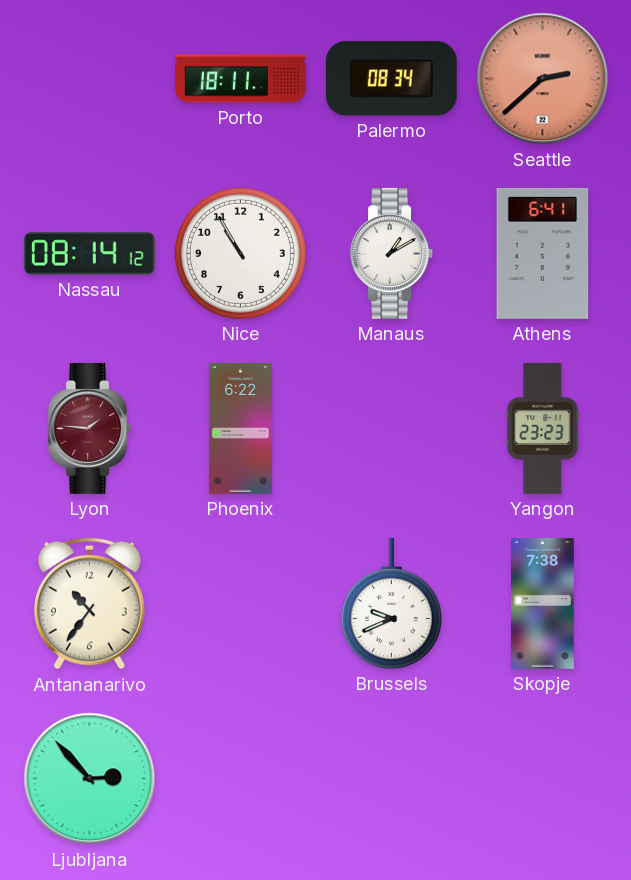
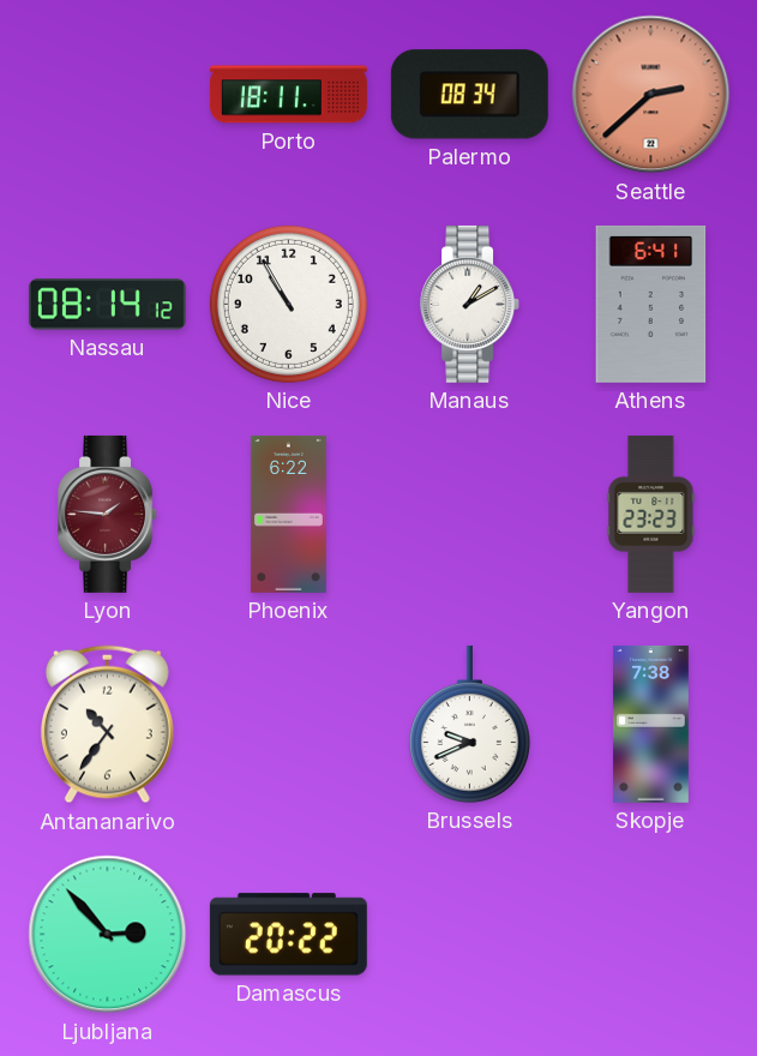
Damascus: none -> 20:22 (288, 935)
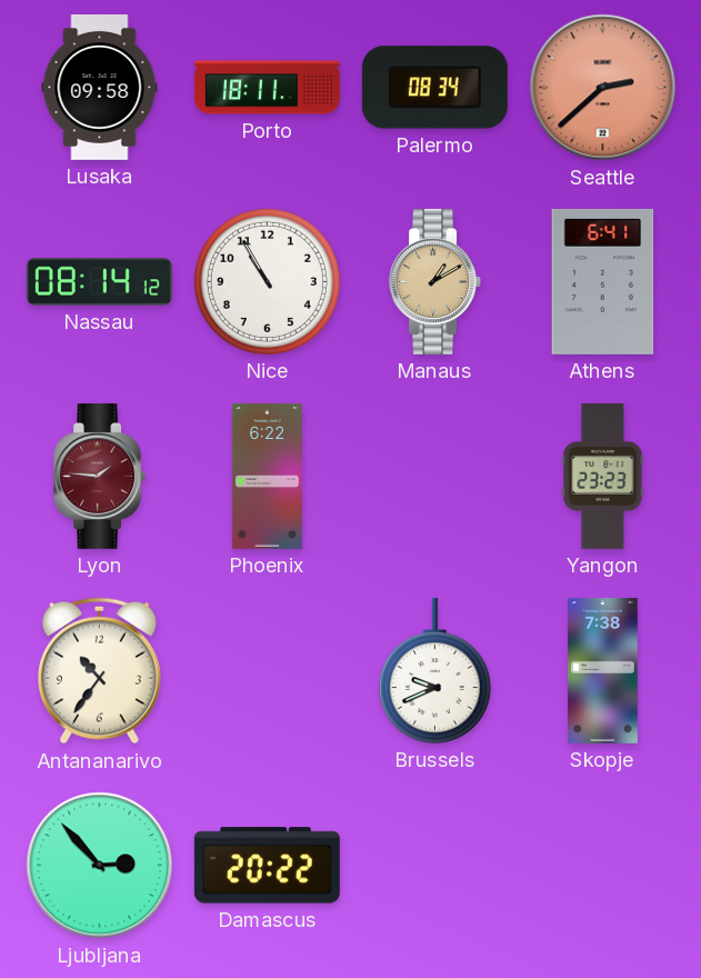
Lusaka: none -> 09:58 (100, 87)
Manaus dial: white -> champagne (435, 281)
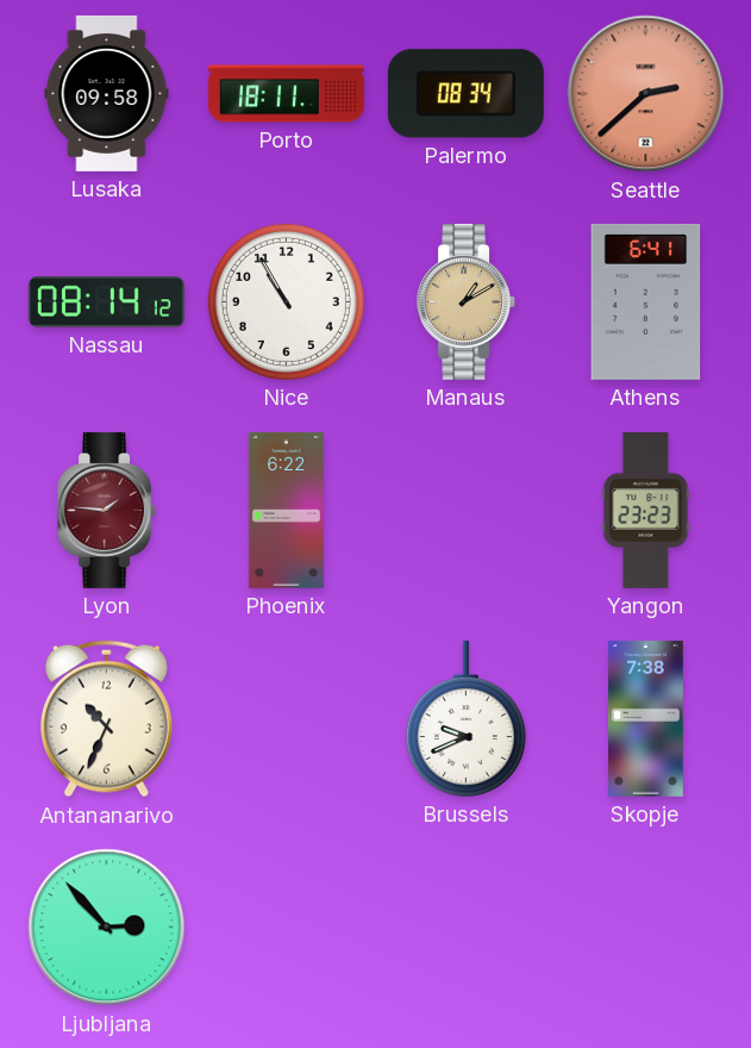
Antananarivo: 10:36 -> 10:34 (106, 719)
Damascus: 20:22 -> none (267, 866)
